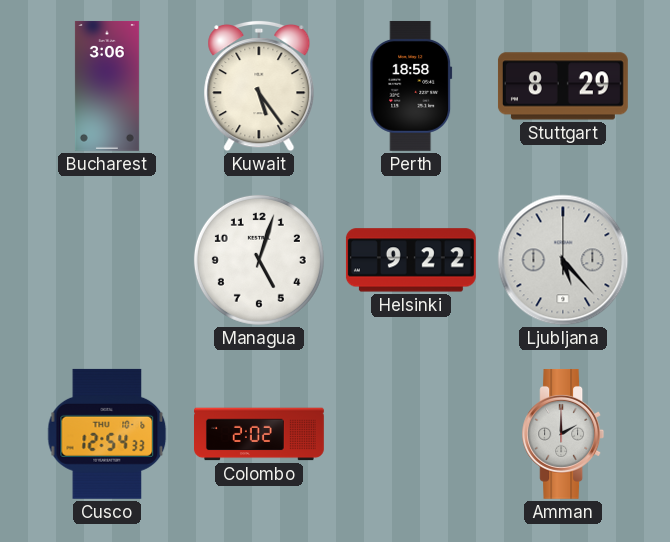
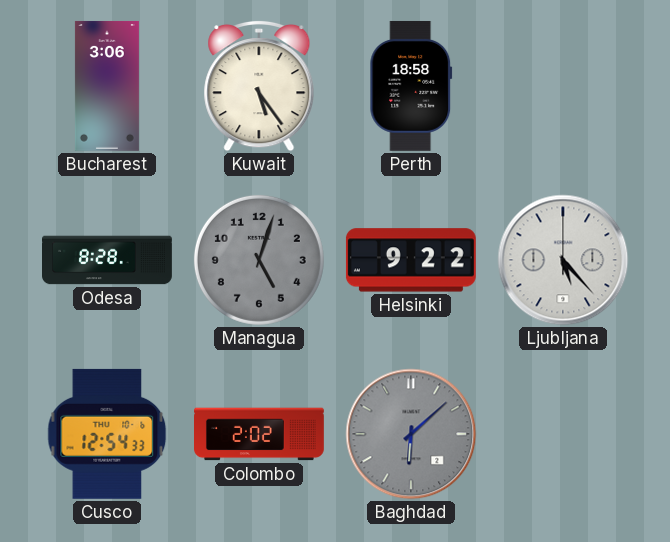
Stuttgart: 8:29 -> none (563, 86)
Odesa: none -> 8:28 (108, 260)
Managua dial: white -> grey (259, 260)
Baghdad: none -> 6:08 (411, 434)
Amman: 2:00 -> none (563, 434)
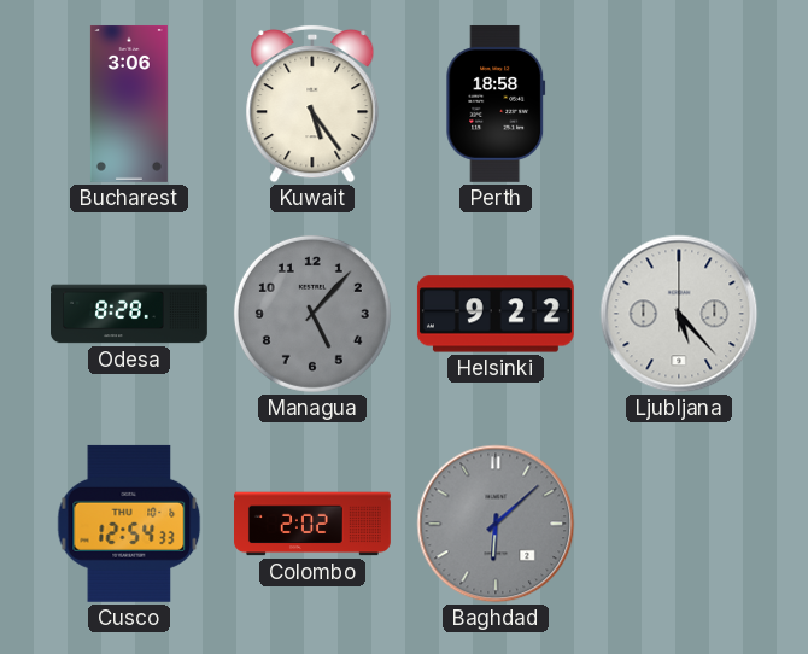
Managua: 5:03 -> 5:07 (312, 314)
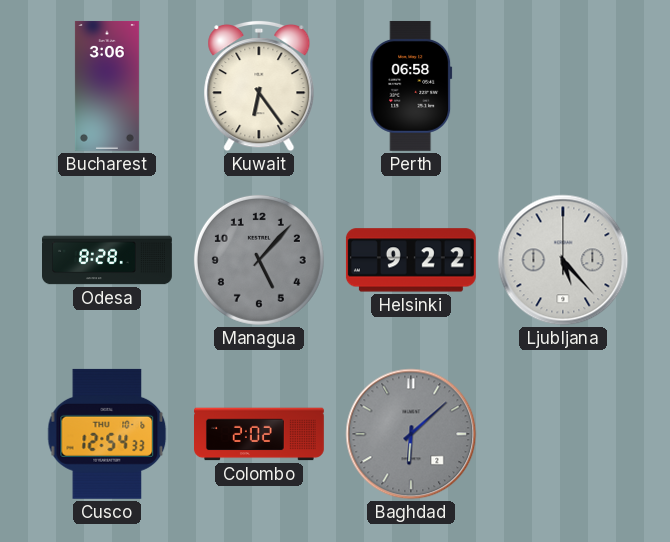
Kuwait: 5:24 -> 6:24 (259, 86)
Perth: 18:58 -> 06:58 (411, 86)
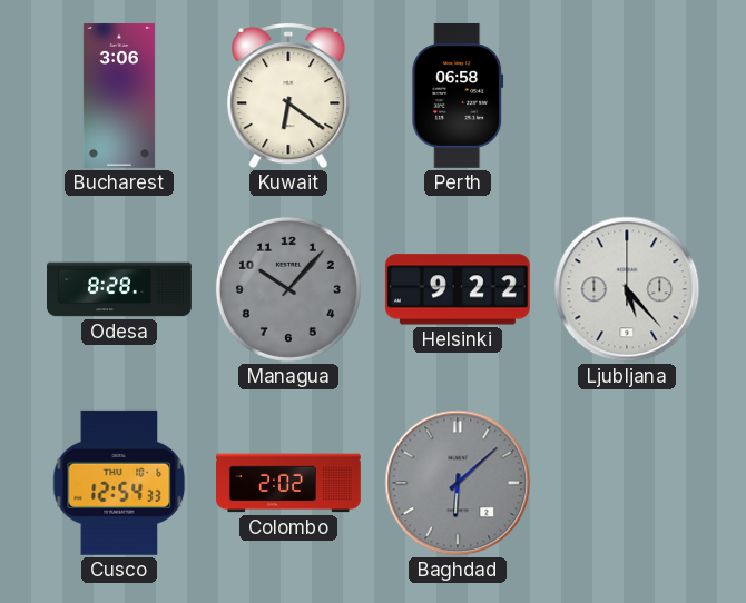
Kuwait: 6:24 -> 6:21 (288, 96)
Managua: 5:07 -> 10:07 (288, 289)
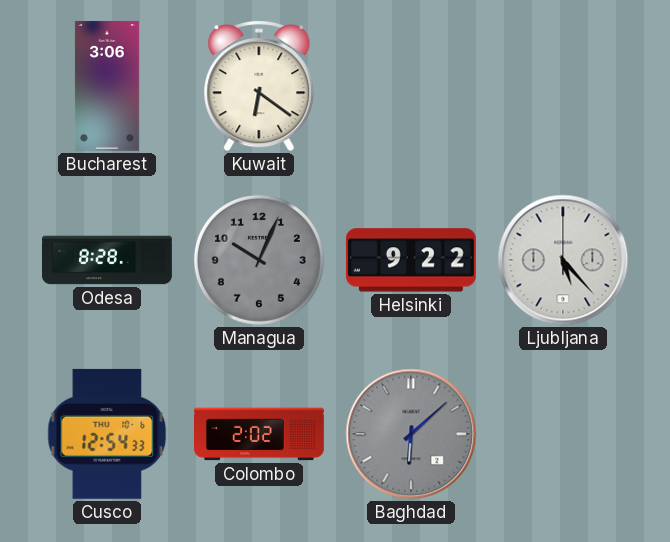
Perth: 06:58 -> none (458, 96)
Managua: 10:07 -> 10:04 (259, 260)
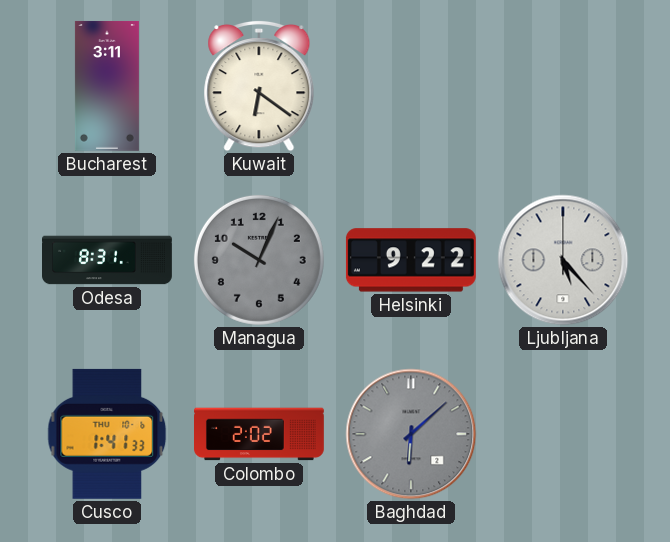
Bucharest: 3:06 -> 3:11 (107, 86)
Odesa: 8:28 -> 8:31 (108, 260)
Cusco: 12:54 -> 1:41 (107, 434)
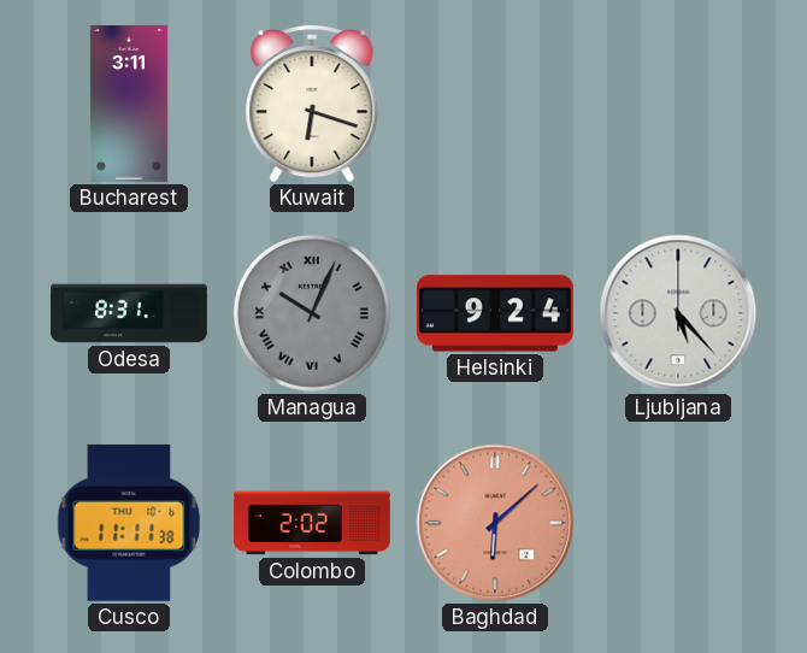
Kuwait: 6:21 -> 6:18 (312, 104)
Managua numerals: Arabic -> Roman (312, 313)
Helsinki: 9:22 -> 9:24 (495, 313)
Cusco: 1:41 -> 11:11 (129, 523)
Baghdad dial: grey -> salmon (495, 523)
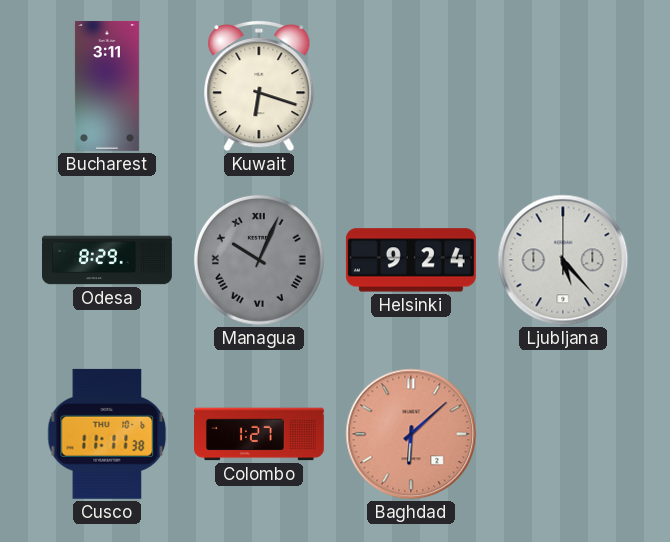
Odesa: 8:31 -> 8:29 (108, 260)
Colombo: 2:02 -> 1:27 (260, 434)
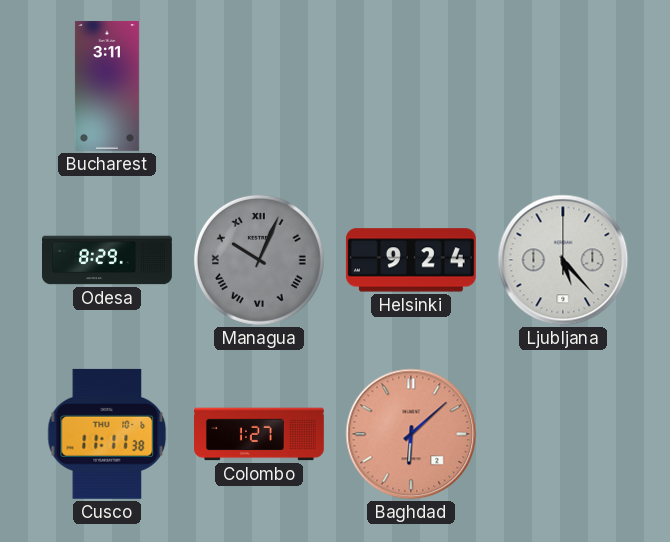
Kuwait: 6:18 -> none (259, 86)
